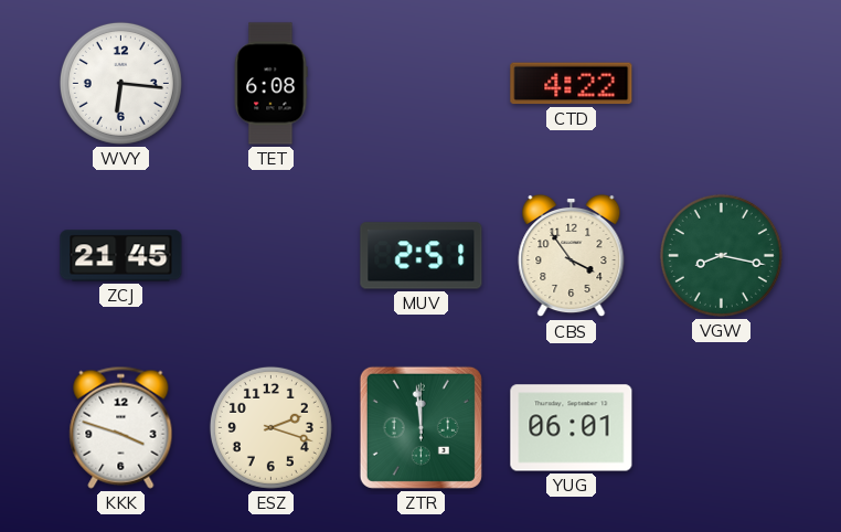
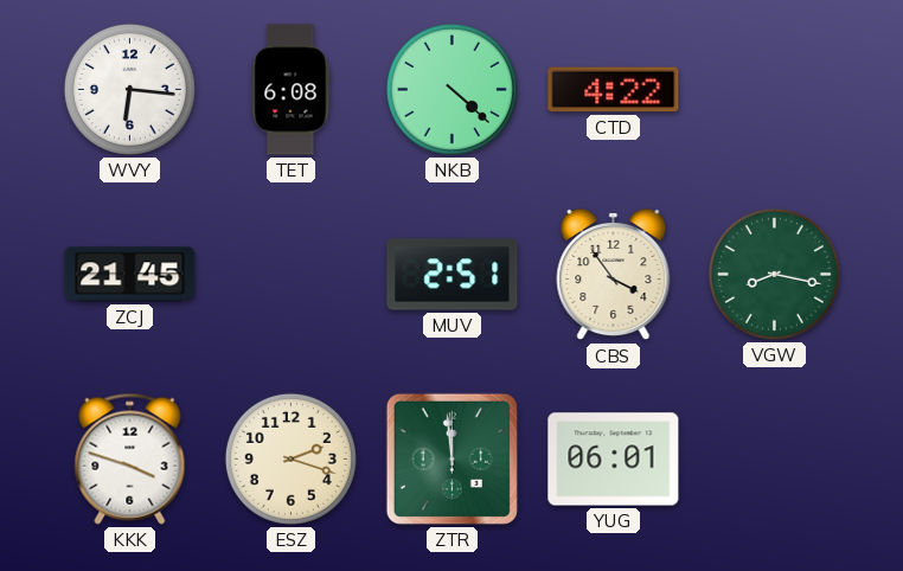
NKB: none -> 4:22 (451, 89)
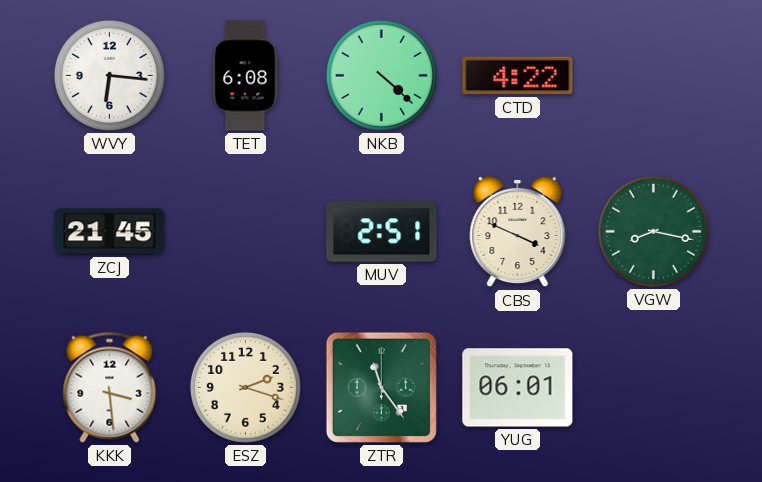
CBS: 3:54 -> 3:49 (518, 232)
KKK: 3:48 -> 3:29 (110, 387)
ZTR: 11:59 -> 11:24 (381, 387)
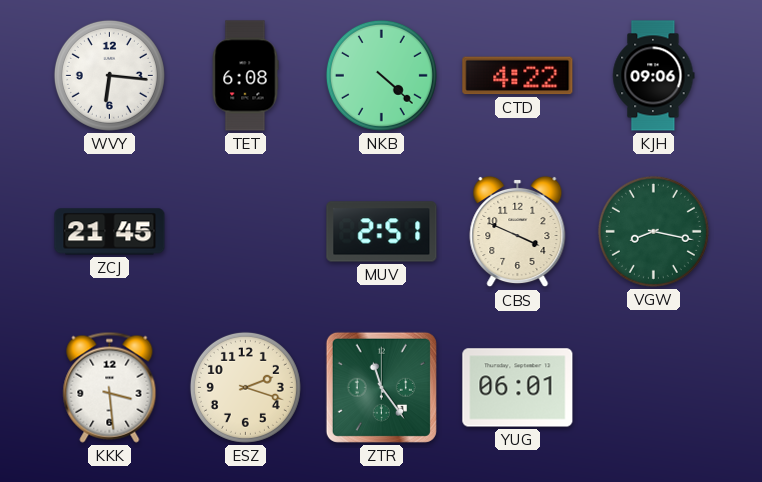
KJH: none -> 09:06 (654, 76)
